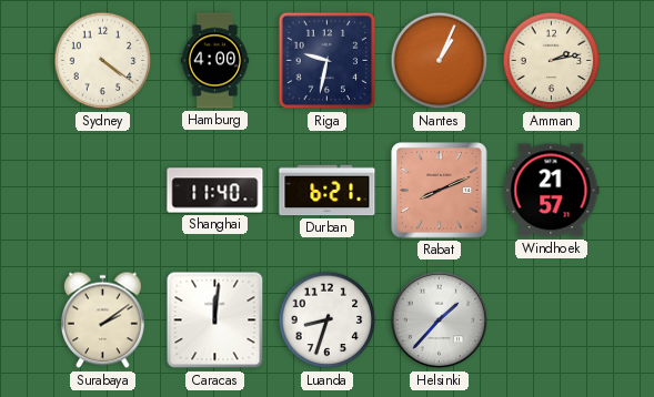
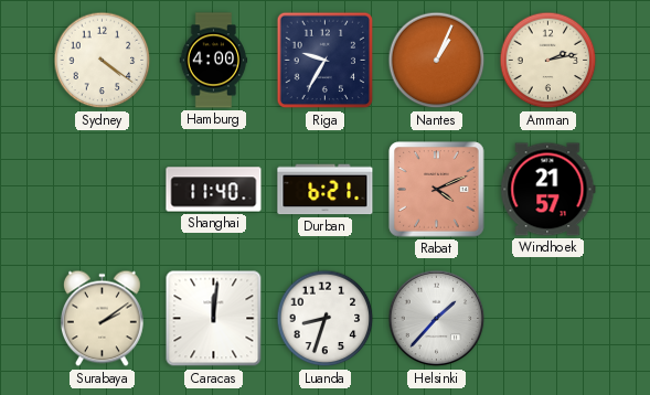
Riga: 9:32 -> 9:35 (326, 61)
Rabat: 8:11 -> 4:11 (437, 190)
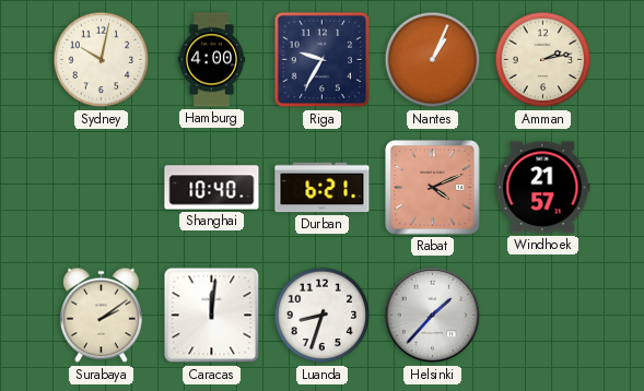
Sydney: 4:21 -> 10:02 (102, 60)
Shanghai: 11:40 -> 10:40 (212, 188)
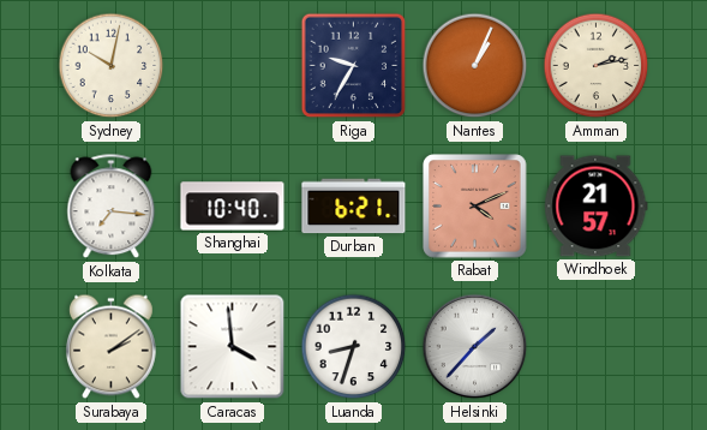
Hamburg: 4:00 -> none (212, 60)
Kolkata: none -> 7:16 (112, 207)
Caracas: 12:01 -> 3:59 (233, 347)
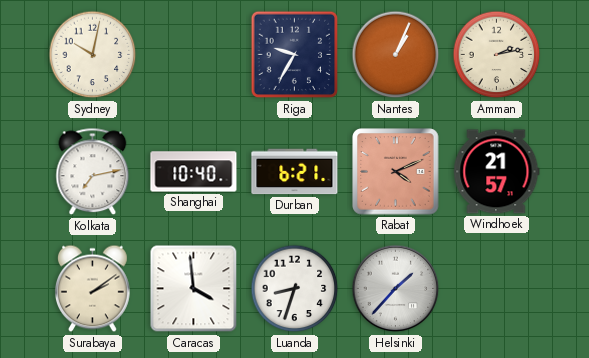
Kolkata: 7:16 -> 7:13 (93, 172)
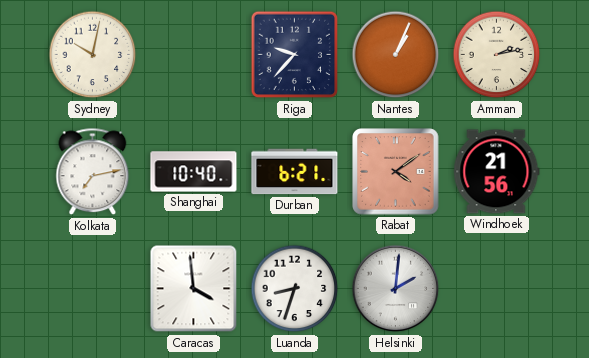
Riga: 9:35 -> 9:37 (295, 55)
Rabat: 4:11 -> 4:09 (396, 172)
Windhoek: 21:57 -> 21:56 (497, 172)
Surabaya: 2:09 -> none (92, 289)
Helsinki: 1:37 -> 2:01 (396, 289)
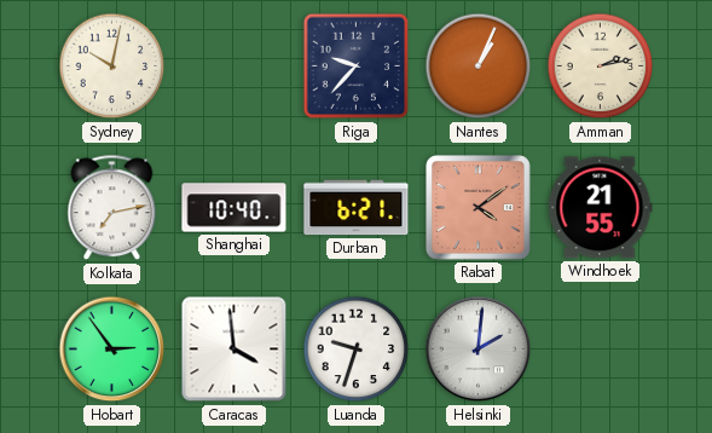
Windhoek: 21:56 -> 21:55 (601, 208)
Hobart: none -> 2:54 (112, 350)
Luanda: 8:33 -> 9:33 (357, 350)
